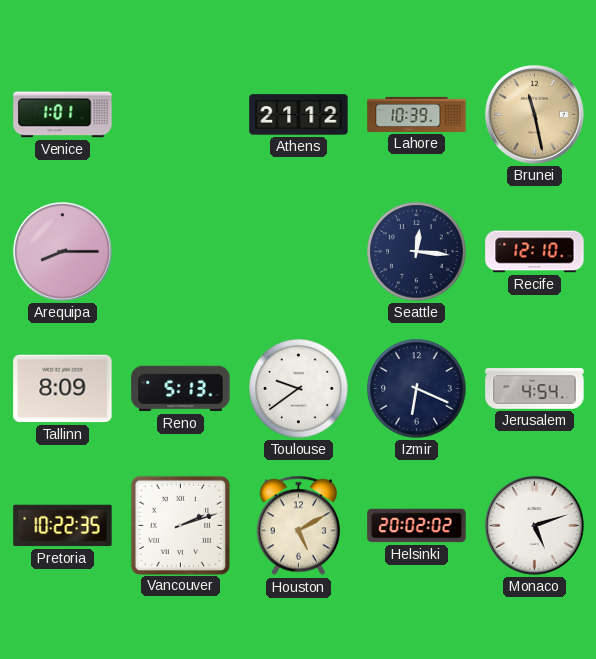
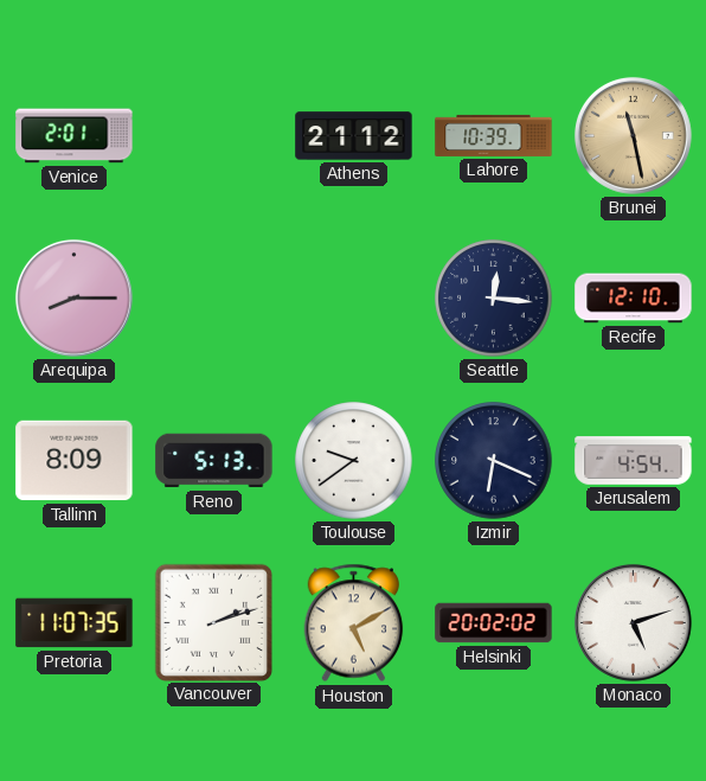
Venice: 1:01 -> 2:01 (75, 136)
Pretoria: 10:22 -> 11:07 (75, 623)
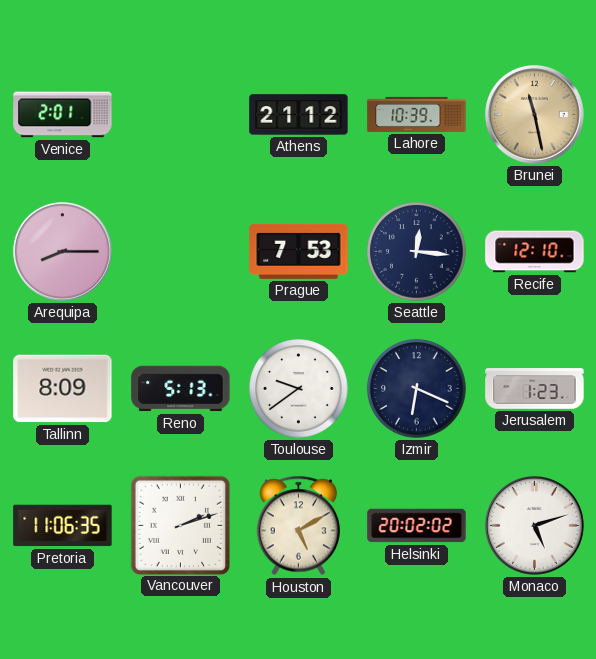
Prague: none -> 7:53 (299, 251)
Jerusalem: 4:54 -> 1:23 (535, 389)
Pretoria: 11:07 -> 11:06 (63, 526)
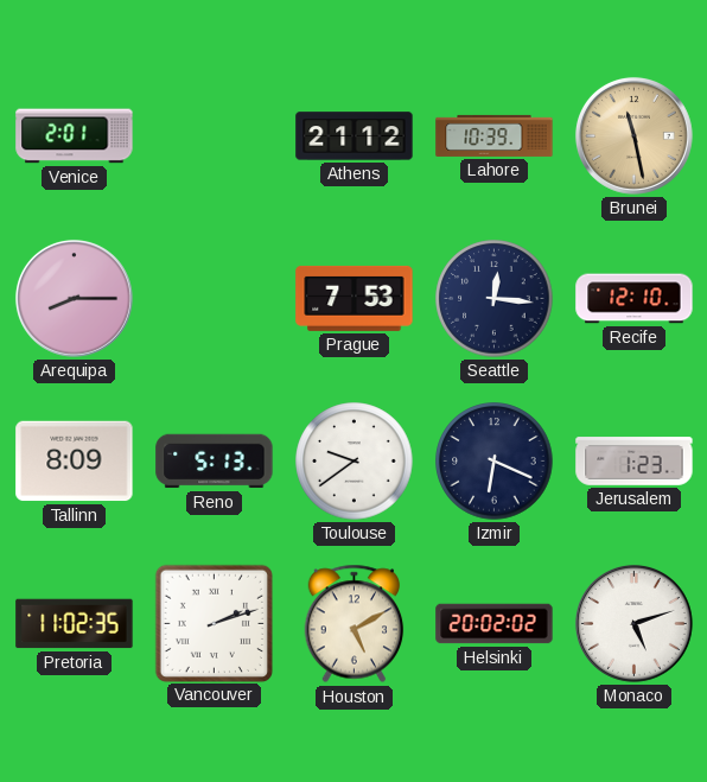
Pretoria: 11:06 -> 11:02 (75, 624)
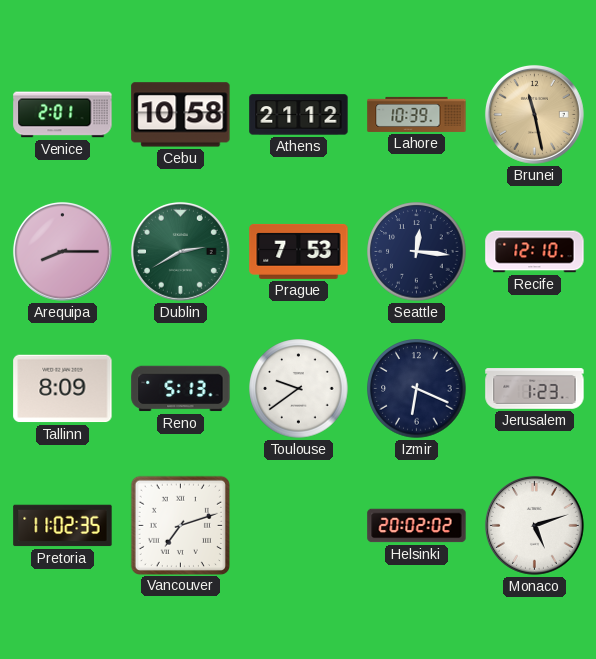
Cebu: none -> 10:58 (181, 115)
Dublin: none -> 2:40 (180, 251)
Vancouver: 2:12 -> 7:12 (180, 525)
Houston: 5:10 -> none (355, 624)
